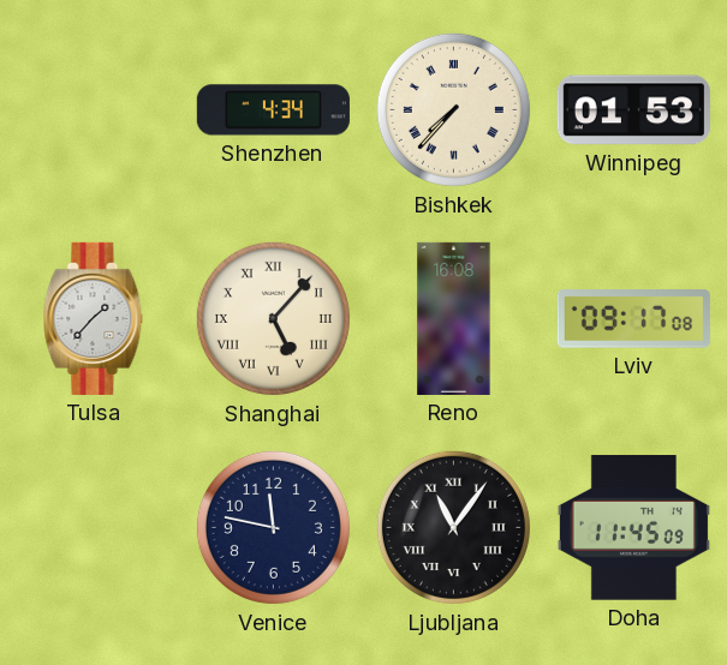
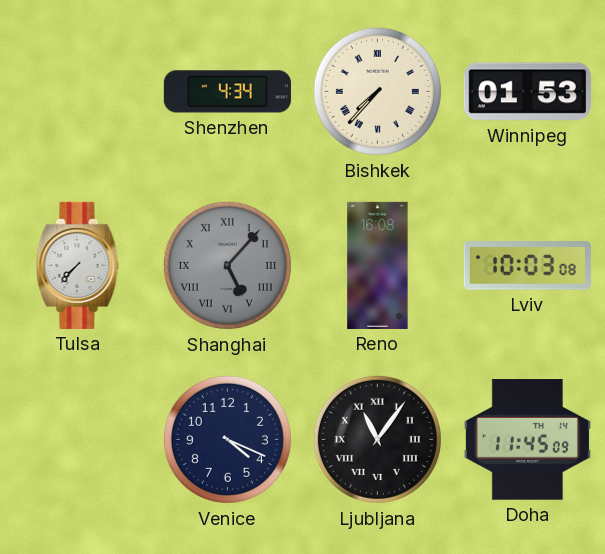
Tulsa: 1:37 -> 7:37 (78, 265)
Shanghai dial: cream -> grey (227, 265)
Lviv: 09:17 -> 10:03 (527, 266)
Venice: 11:47 -> 4:19 (227, 439)
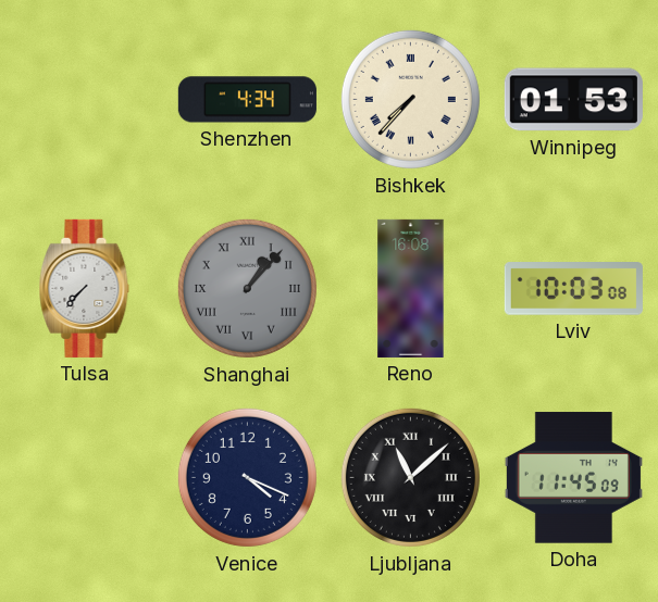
Shanghai: 5:07 -> 1:07 (247, 288)
Ljubljana: 11:06 -> 11:08 (410, 477)
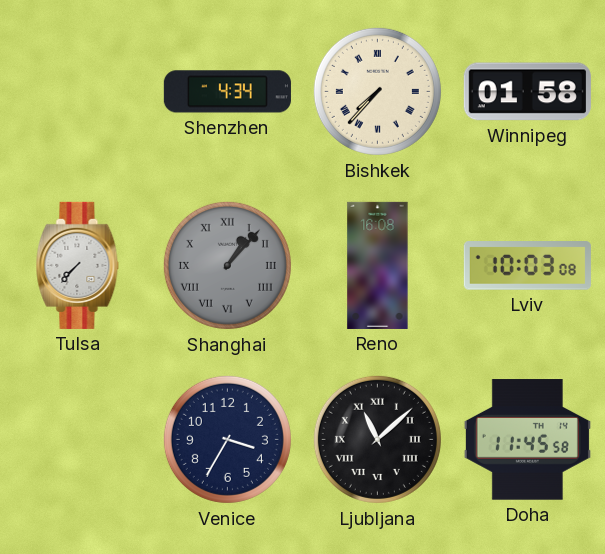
Winnipeg: 01:53 -> 01:58 (527, 92)
Venice: 4:19 -> 3:35 (227, 439)
Doha: 11:45:09 -> 11:45:58 (527, 440)
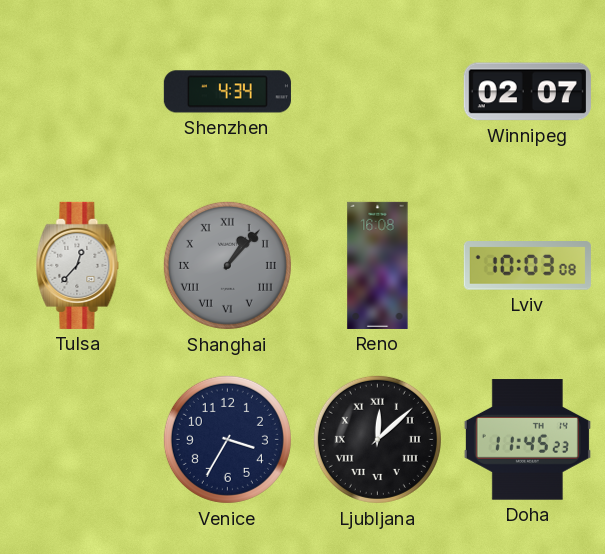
Bishkek: 7:37 -> none (377, 91)
Winnipeg: 01:58 -> 02:07 (527, 92)
Tulsa: 7:37 -> 12:37 (78, 265)
Ljubljana: 11:08 -> 12:08 (377, 439)
Doha: 11:45:58 -> 11:45:23 (527, 440)
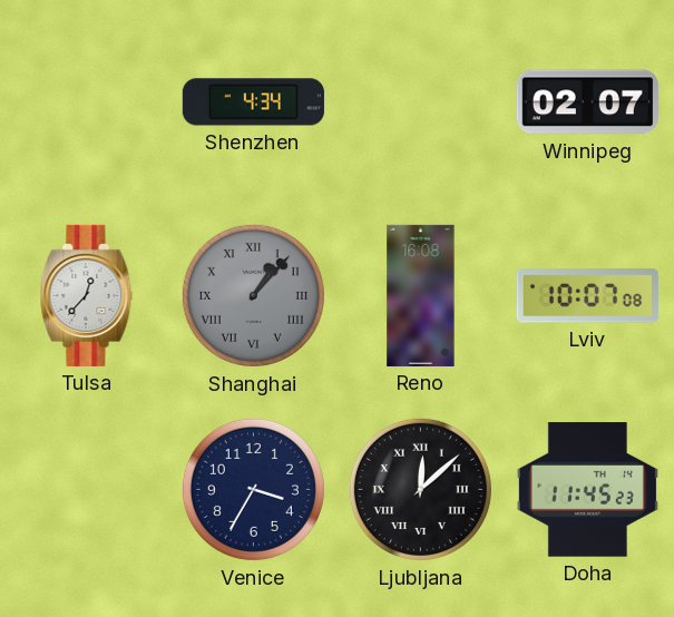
Lviv: 10:03 -> 10:07 (587, 296)
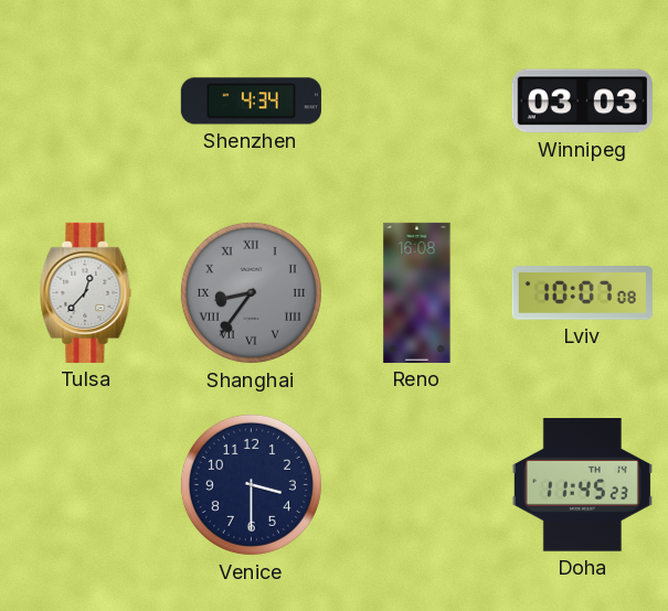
Winnipeg: 02:07 -> 03:03 (582, 101)
Shanghai: 1:07 -> 8:36 (251, 292)
Venice: 3:35 -> 3:30 (251, 484)
Ljubljana: 12:08 -> none (420, 489)
